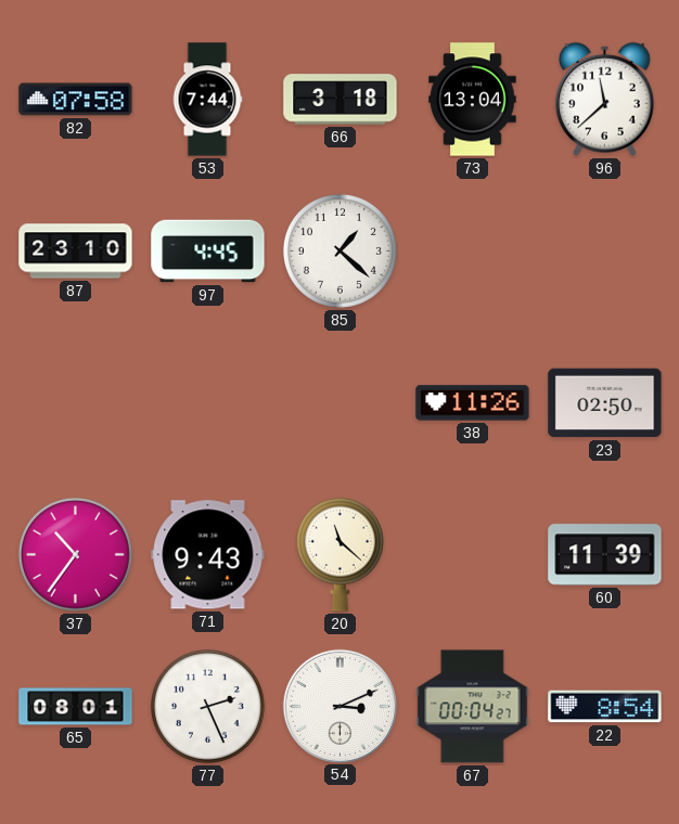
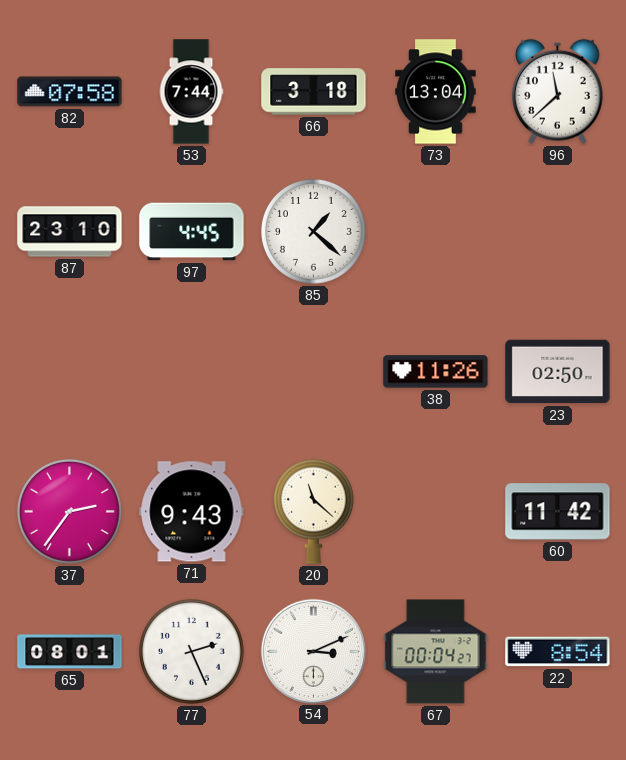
37: 10:36 -> 2:36 (69, 511)
60: 11:39 -> 11:42 (558, 512)
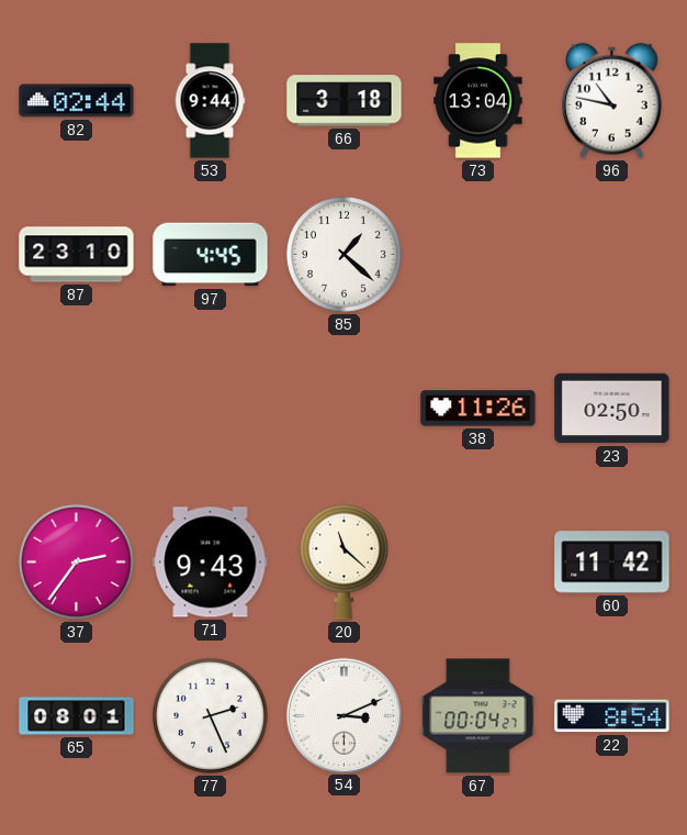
82: 07:58 -> 02:44 (77, 101)
53: 7:44 -> 9:44 (210, 101)
96: 11:38 -> 10:47 (611, 100)
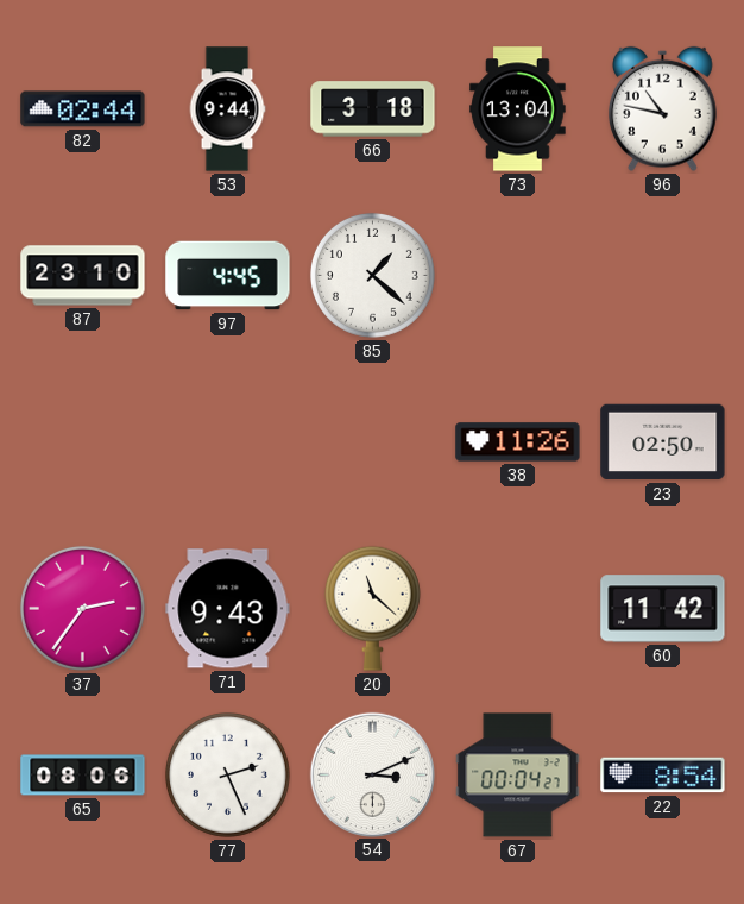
65: 08:01 -> 08:06 (83, 776)
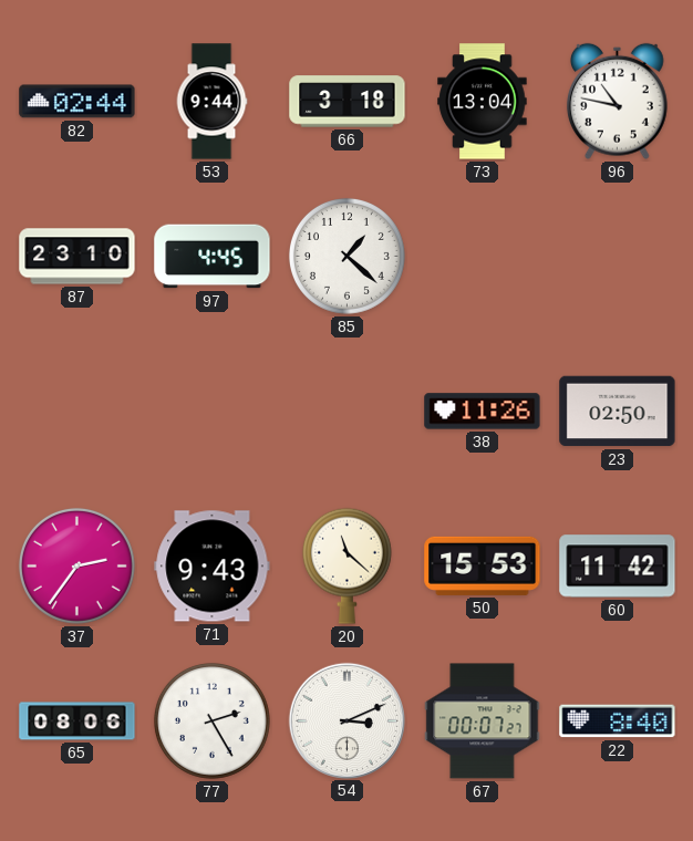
50: none -> 15:53 (483, 565)
77: 2:26 -> 2:25 (211, 720)
67: 00:04 -> 00:07 (483, 721)
22: 8:54 -> 8:40 (618, 721)
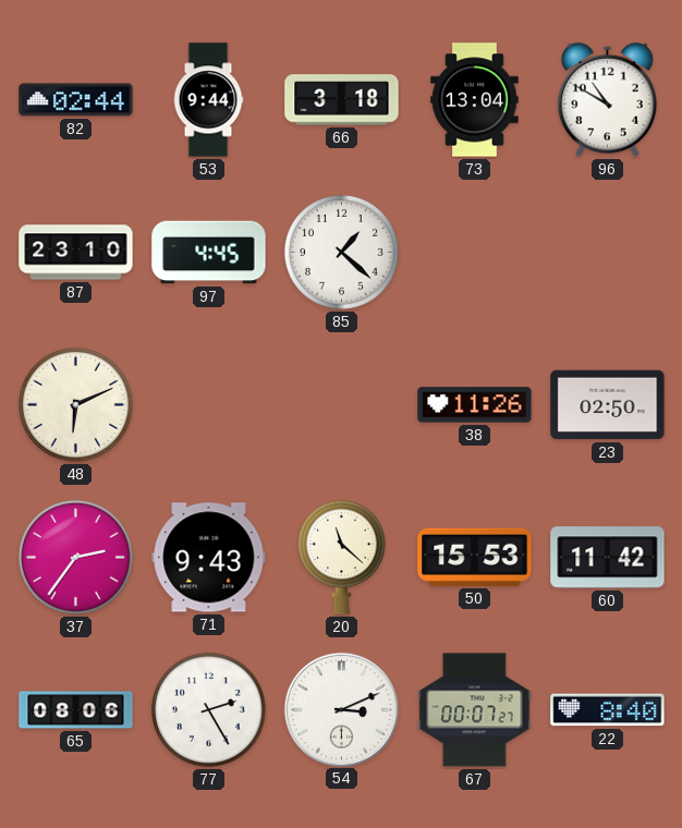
96: 10:47 -> 10:50 (607, 99)
48: none -> 6:11 (75, 404)
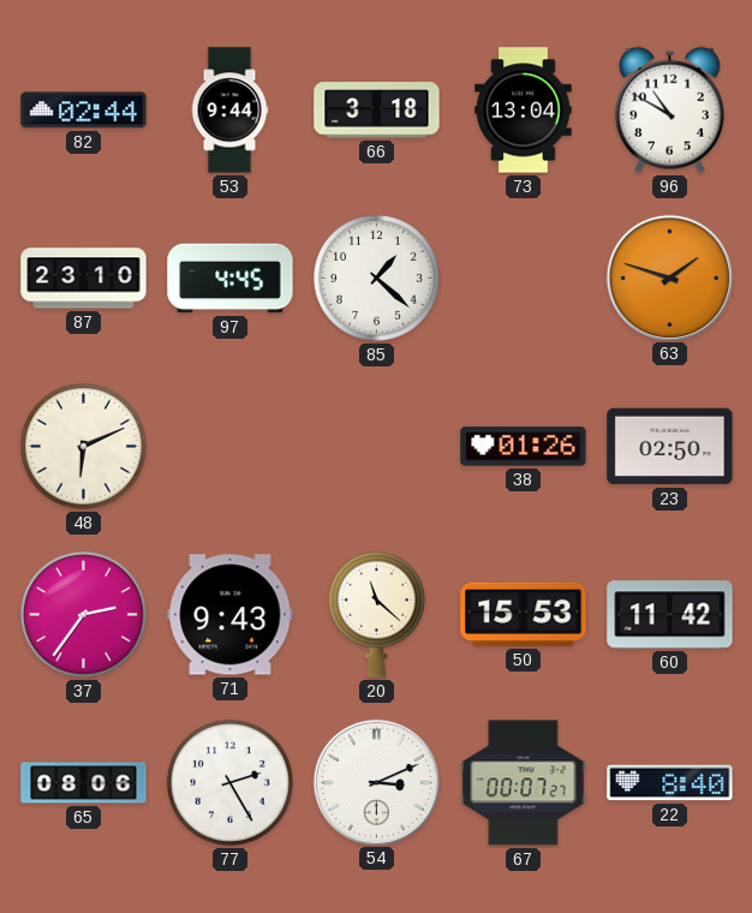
63: none -> 1:48 (669, 278)
38: 11:26 -> 01:26 (524, 447)
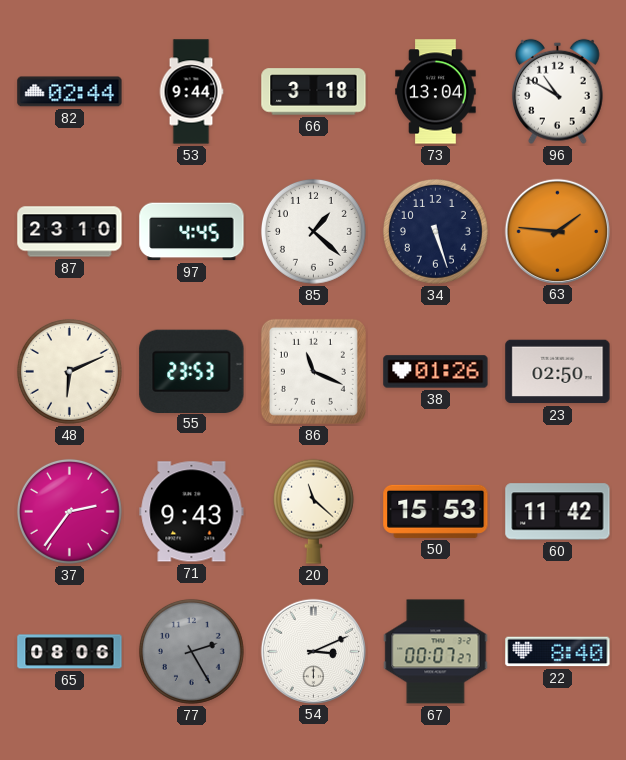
34: none -> 5:27 (435, 231)
63: 1:48 -> 1:46 (557, 231)
55: none -> 23:53 (192, 371)
86: none -> 11:19 (313, 371)
77 dial: white -> grey (191, 651)
